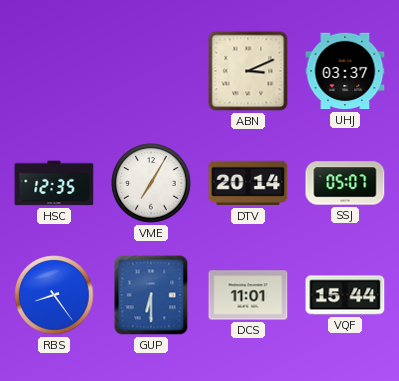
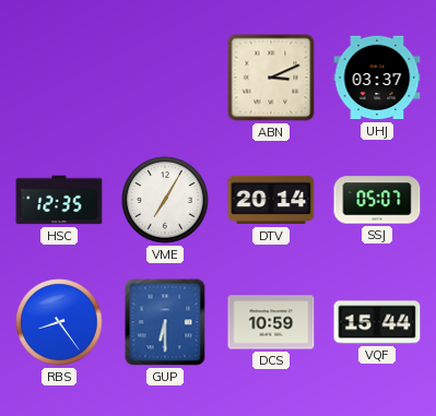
DCS: 11:01 -> 10:59 (271, 322)
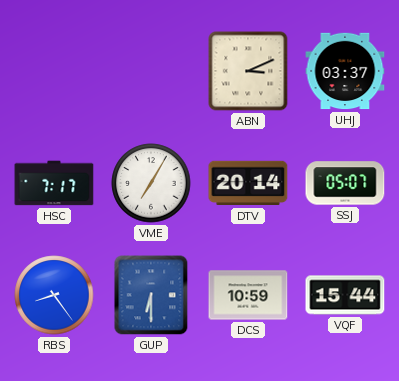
HSC: 12:35 -> 7:17 (54, 183)
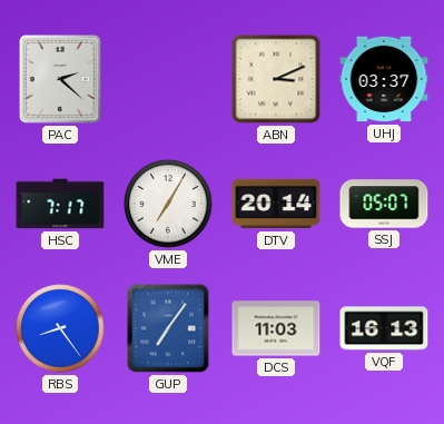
PAC: none -> 2:22 (60, 80)
GUP: 6:30 -> 7:06 (168, 328)
DCS: 10:59 -> 11:03 (276, 328)
VQF: 15:44 -> 16:13 (384, 328)
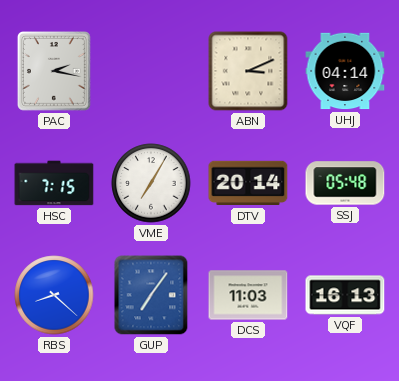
PAC: 2:22 -> 2:17 (54, 72)
UHJ: 03:37 -> 04:14 (345, 71)
HSC: 7:17 -> 7:15 (54, 183)
SSJ: 05:07 -> 05:48 (345, 183)
RBS: 8:24 -> 8:22 (54, 295)
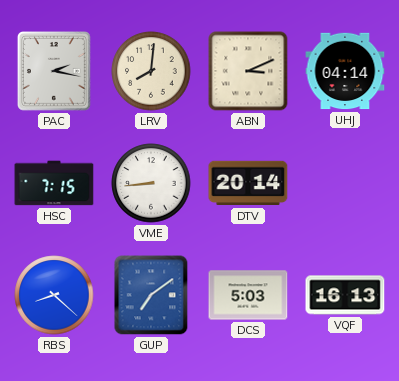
LRV: none -> 8:01 (151, 71)
VME: 7:05 -> 8:44 (151, 183)
SSJ: 05:48 -> none (345, 183)
GUP: 7:06 -> 7:09 (151, 295)
DCS: 11:03 -> 5:03 (248, 295)
